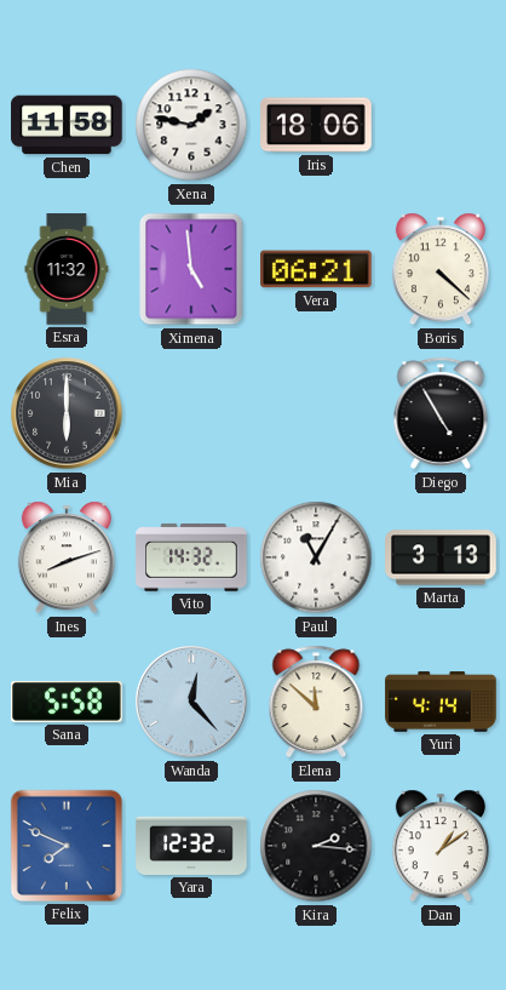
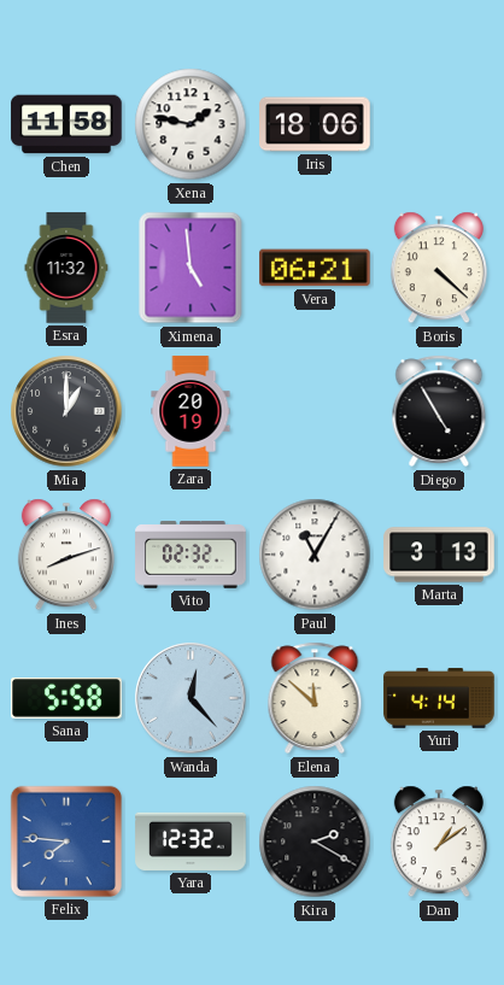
Mia: 6:00 -> 1:00 (66, 411)
Zara: none -> 20:19 (191, 411)
Vito: 14:32 -> 02:32 (191, 555)
Felix: 7:49 -> 7:46 (66, 842)
Kira: 2:16 -> 2:20 (315, 842)
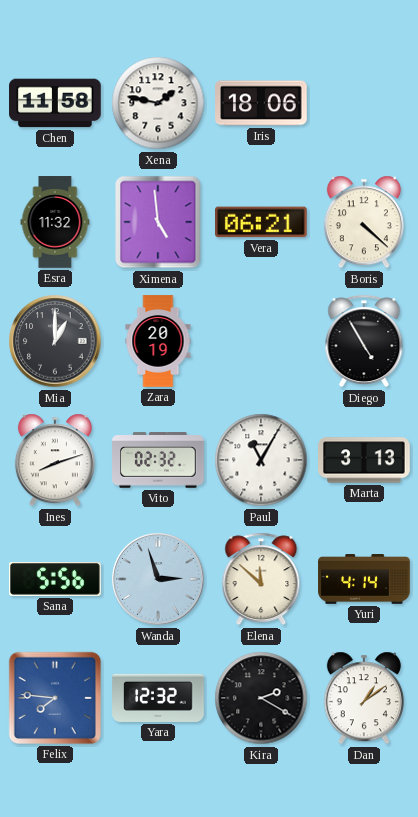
Sana: 5:58 -> 5:56 (55, 580)
Wanda: 12:23 -> 2:57 (158, 579)
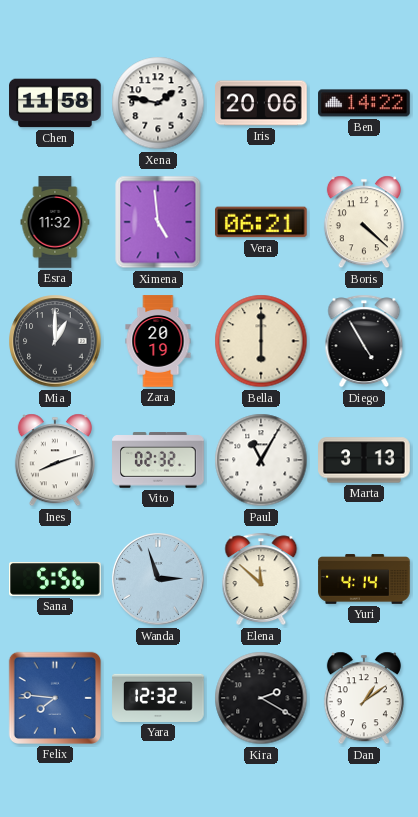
Iris: 18:06 -> 20:06 (261, 103)
Ben: none -> 14:22 (364, 103)
Bella: none -> 6:00 (261, 341)
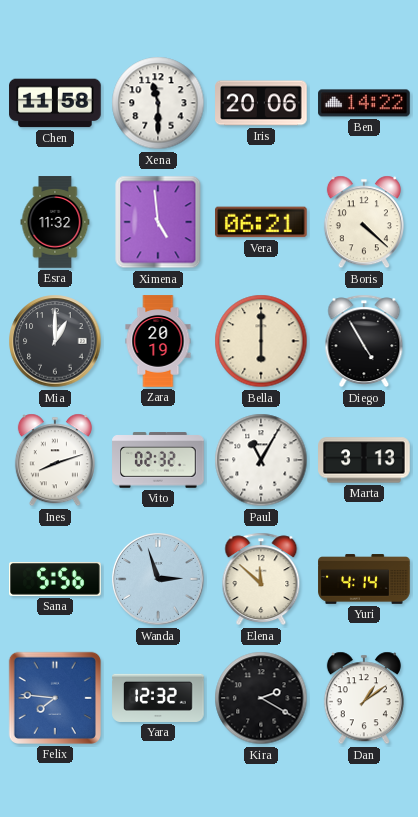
Xena: 1:47 -> 11:30 (158, 103)
